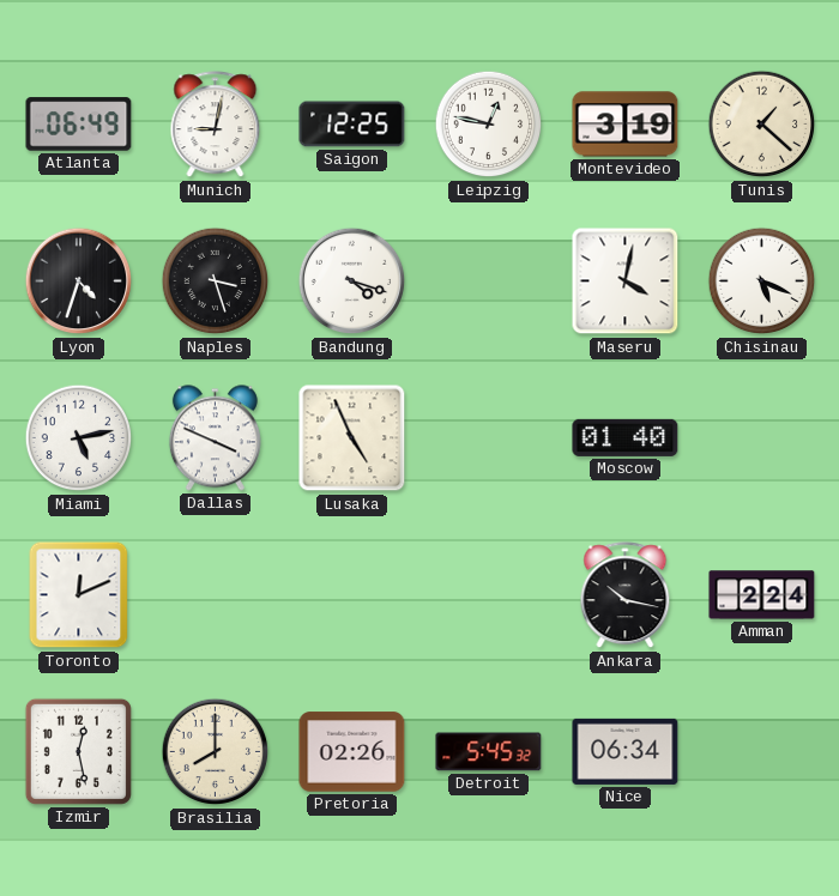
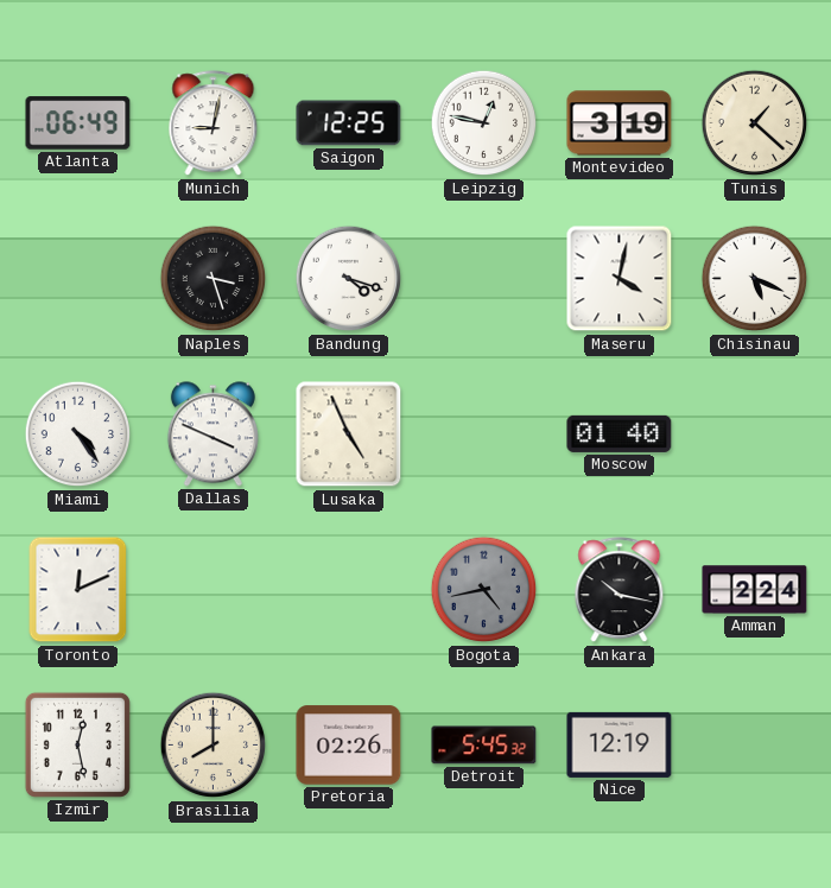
Lyon: 4:33 -> none (79, 281)
Miami: 5:13 -> 4:24 (78, 435)
Bogota: none -> 4:43 (484, 590)
Nice: 06:34 -> 12:19 (620, 744)
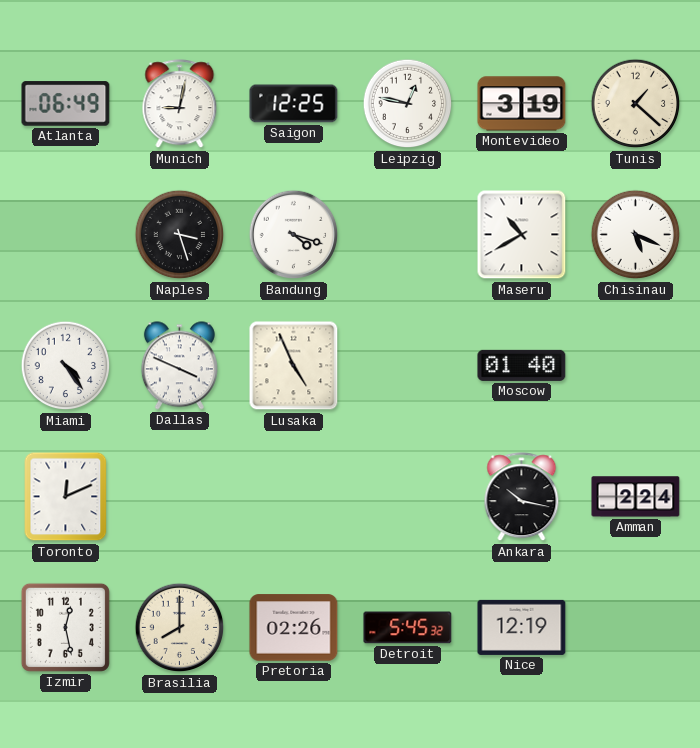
Maseru: 4:02 -> 10:40 (522, 235)
Bogota: 4:43 -> none (484, 590)
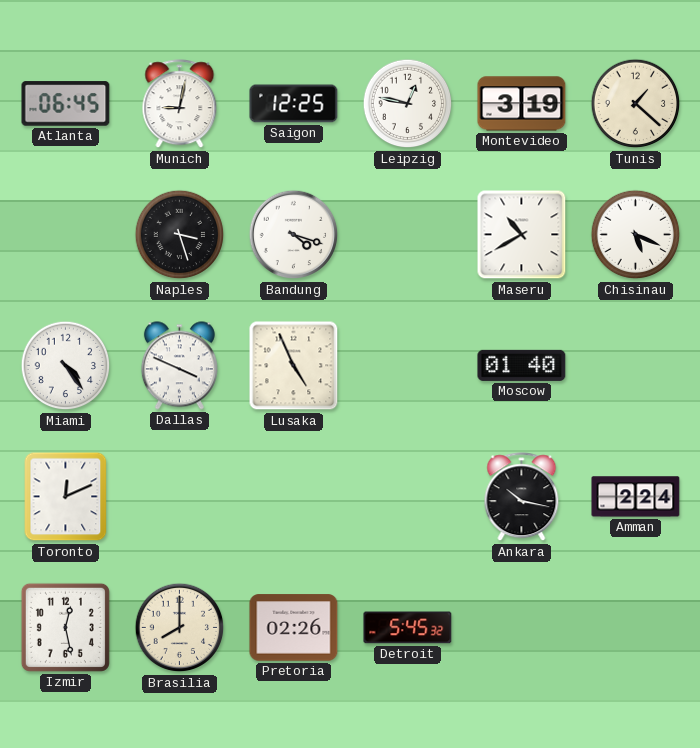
Atlanta: 06:49 -> 06:45 (66, 104)
Nice: 12:19 -> none (522, 627)
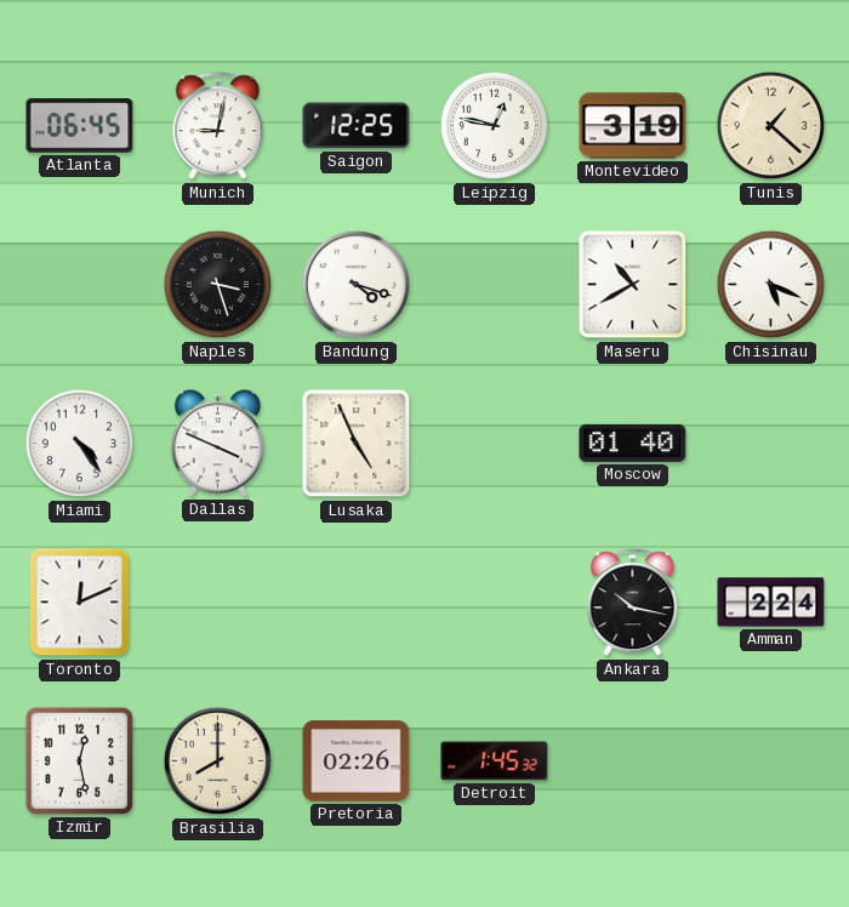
Detroit: 5:45 -> 1:45 (495, 761)
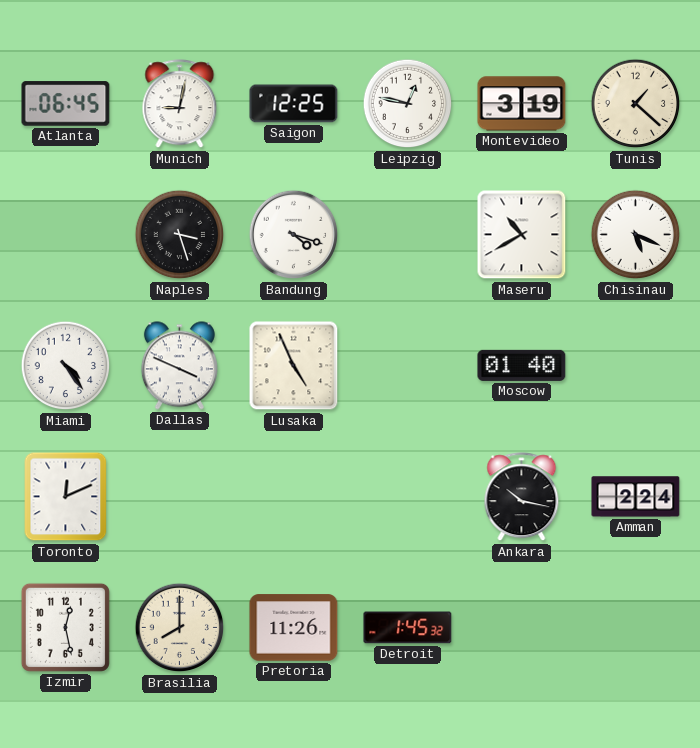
Pretoria: 02:26 -> 11:26 (294, 628)
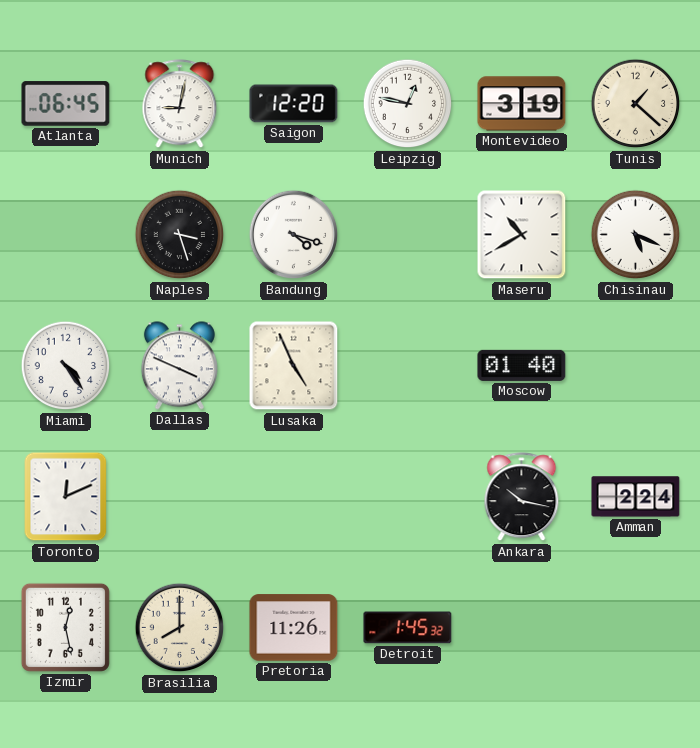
Saigon: 12:25 -> 12:20 (294, 104)
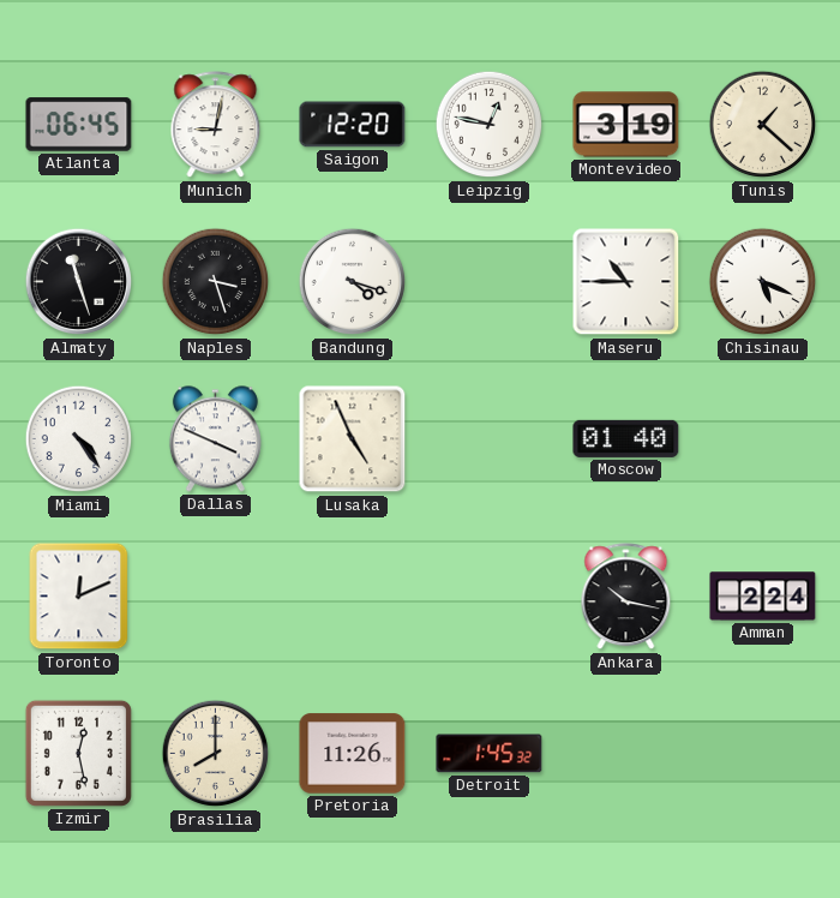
Almaty: none -> 11:27 (79, 282)
Maseru: 10:40 -> 10:45 (626, 282)
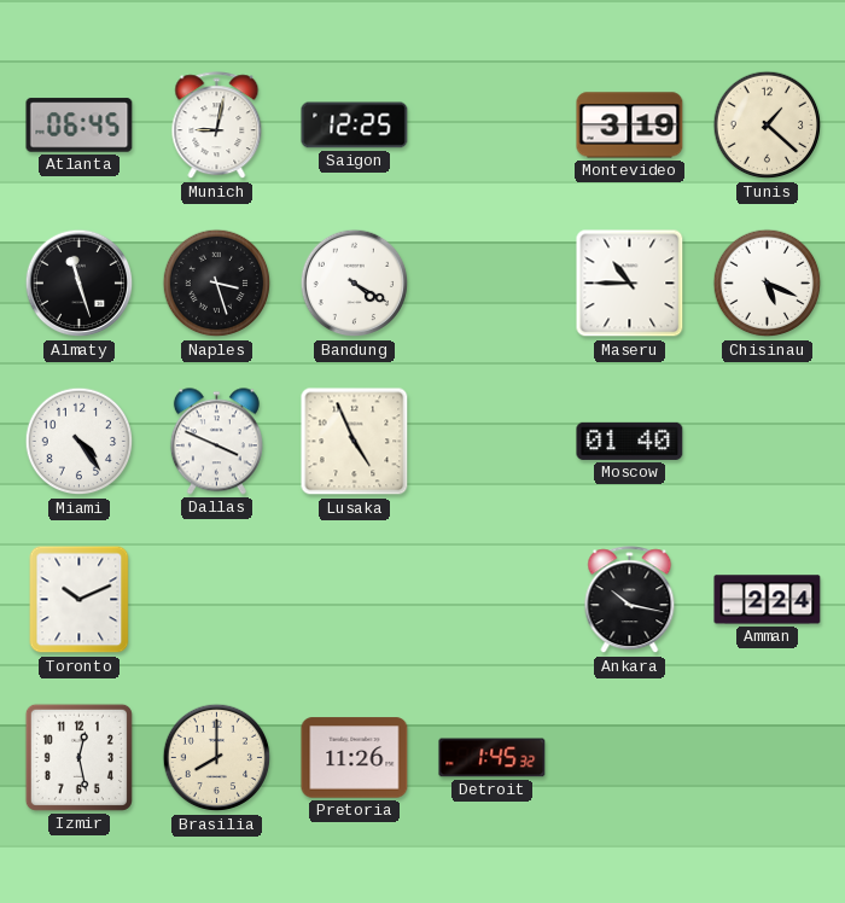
Saigon: 12:20 -> 12:25 (355, 126)
Leipzig: 12:47 -> none (490, 125)
Bandung: 4:18 -> 4:20 (355, 284)
Toronto: 12:11 -> 10:11 (80, 600)
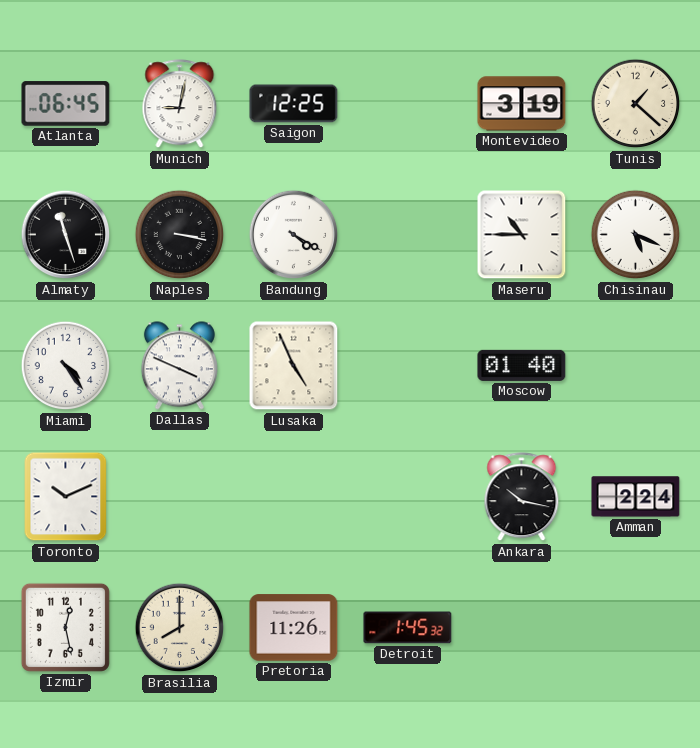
Naples: 3:27 -> 3:17 (180, 235)
